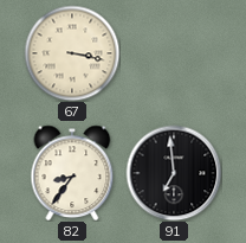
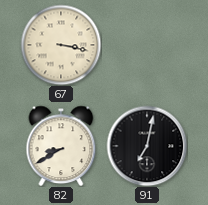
82: 8:36 -> 8:40 (61, 146)
91: 6:59 -> 7:02 (147, 146)
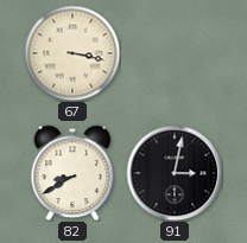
91: 7:02 -> 3:02 (175, 173)
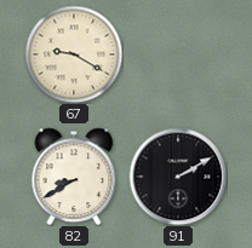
67: 3:17 -> 9:20 (74, 54)
91: 3:02 -> 2:10 (178, 177)
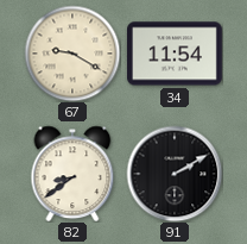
34: none -> 11:54 (175, 54)
82: 8:40 -> 8:39 (72, 174)
